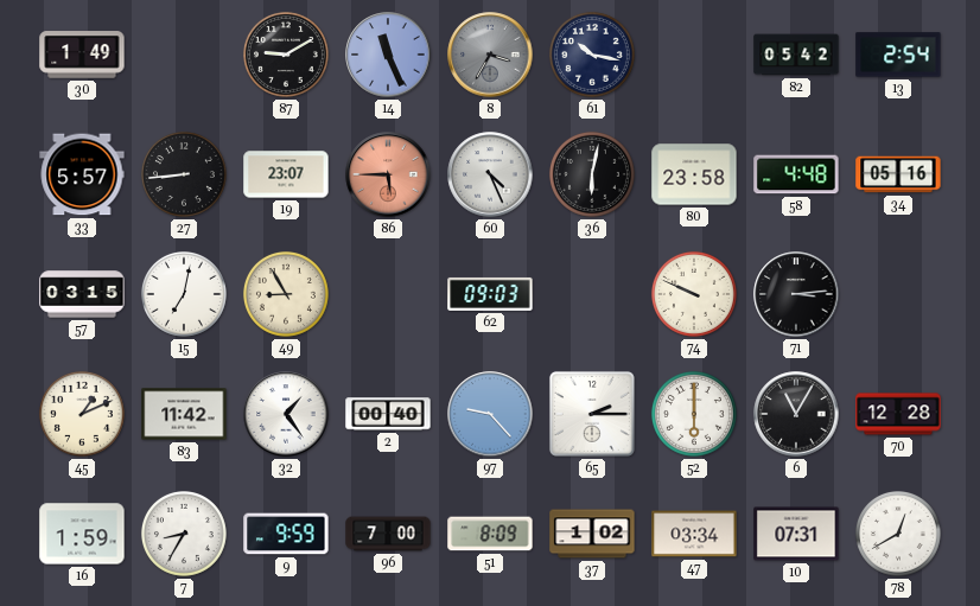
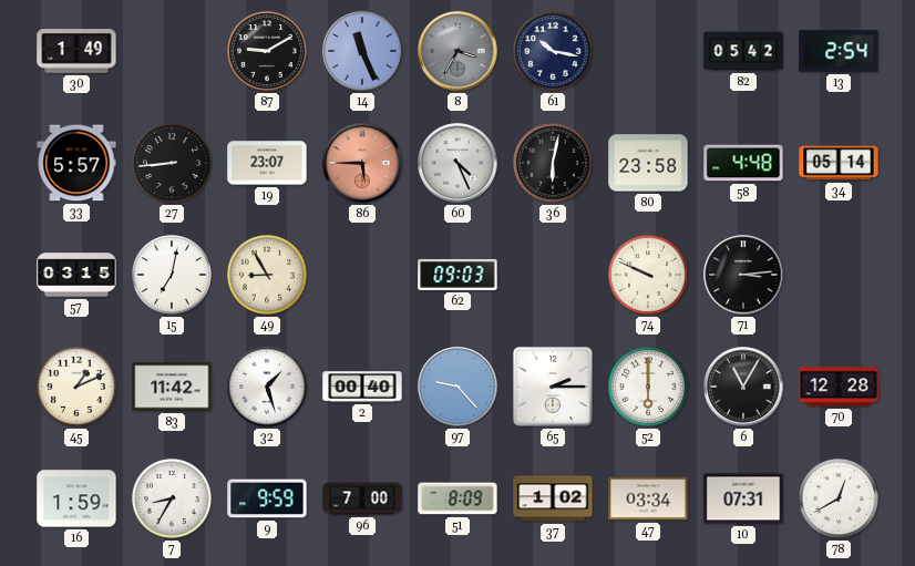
34: 05:16 -> 05:14 (839, 163)
32: 1:24 -> 1:27 (267, 387)
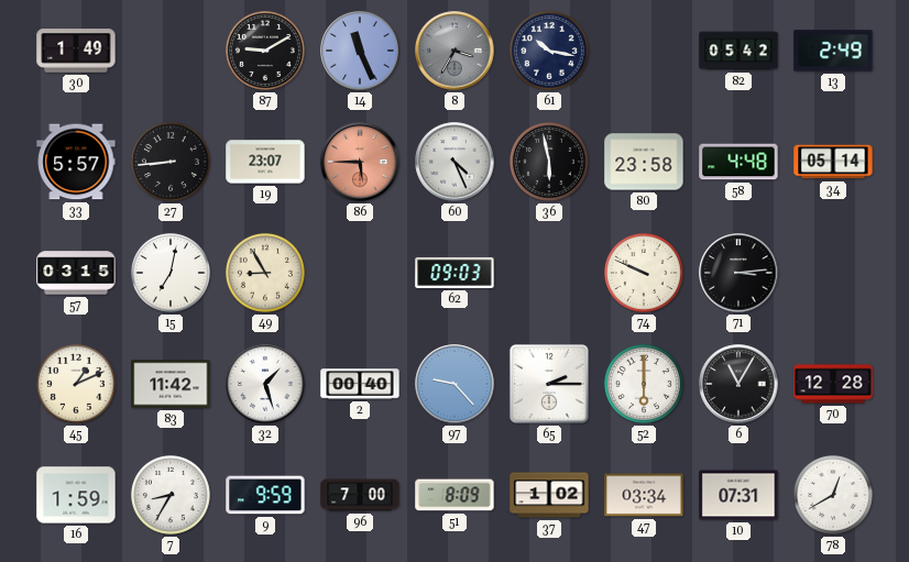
13: 2:54 -> 2:49 (833, 51)
36: 6:02 -> 5:58 (549, 162)
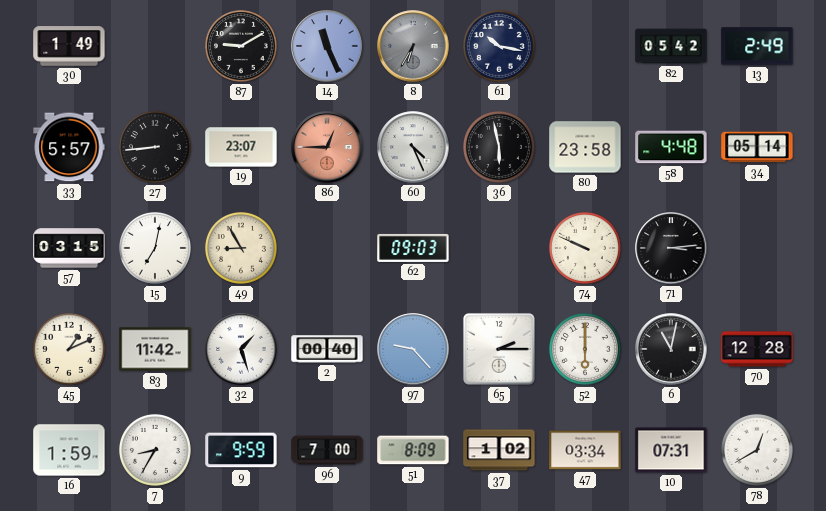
8: 3:35 -> 6:35 (413, 46)
86: 5:45 -> 12:45 (327, 147)
6: 11:05 -> 11:02 (671, 349)
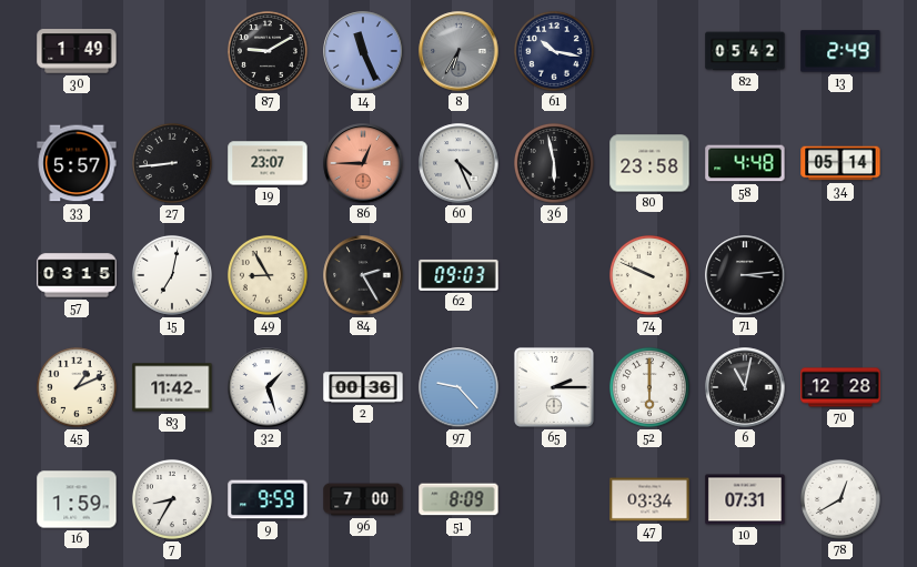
84: none -> 2:25 (363, 275)
2: 00:40 -> 00:36 (363, 387)
37: 1:02 -> none (499, 450)
